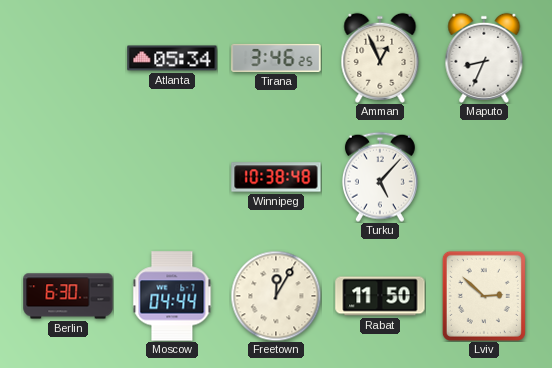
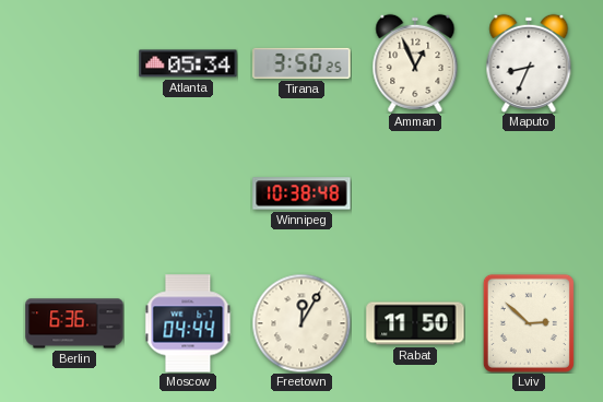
Tirana: 3:46 -> 3:50 (301, 63)
Turku: 5:07 -> none (380, 177)
Berlin: 6:30 -> 6:36 (74, 323)
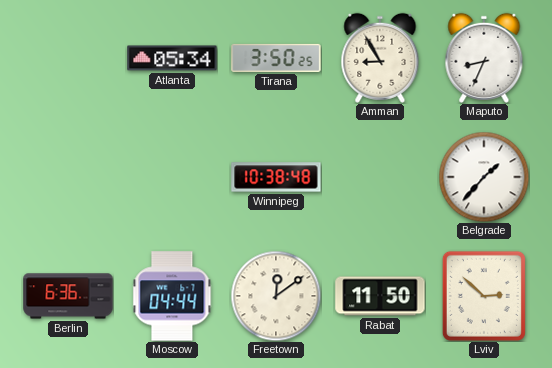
Amman: 12:56 -> 8:55 (380, 58)
Belgrade: none -> 1:37 (484, 177)
Freetown: 12:05 -> 12:09 (276, 296)
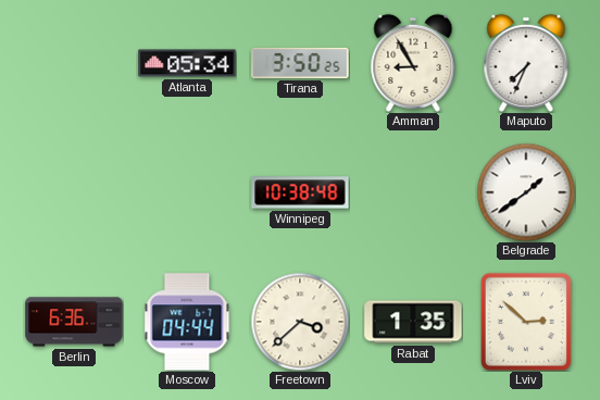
Maputo: 8:34 -> 7:34 (526, 63)
Belgrade: 1:37 -> 1:39 (526, 192)
Freetown: 12:09 -> 3:38 (300, 322)
Rabat: 11:50 -> 1:35 (413, 322)
